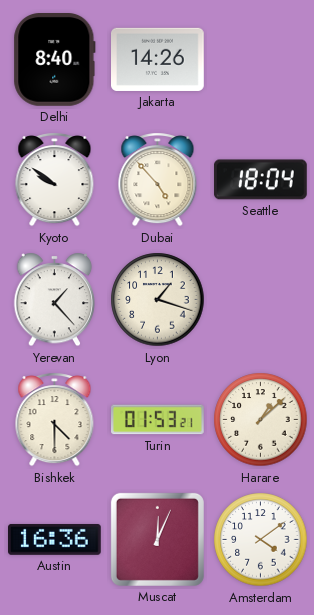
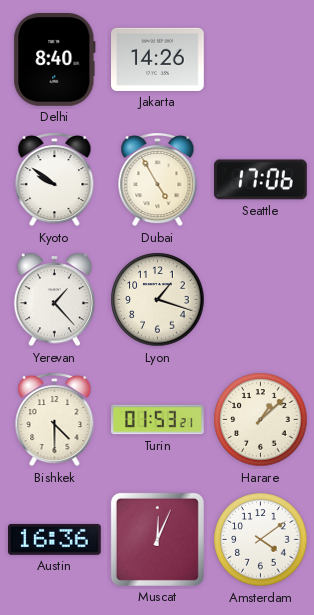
Dubai: 4:53 -> 4:55 (158, 180)
Seattle: 18:04 -> 17:06 (261, 180)
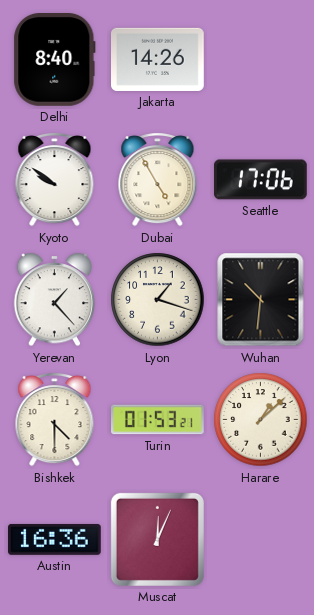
Wuhan: none -> 10:31 (261, 300)
Amsterdam: 4:09 -> none (261, 540)
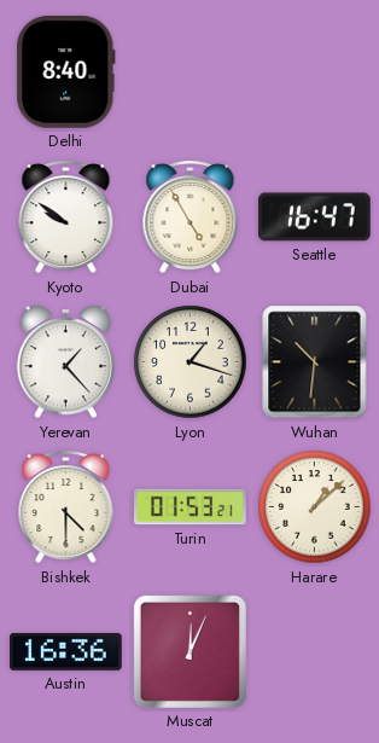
Jakarta: 14:26 -> none (158, 59)
Seattle: 17:06 -> 16:47 (315, 217)
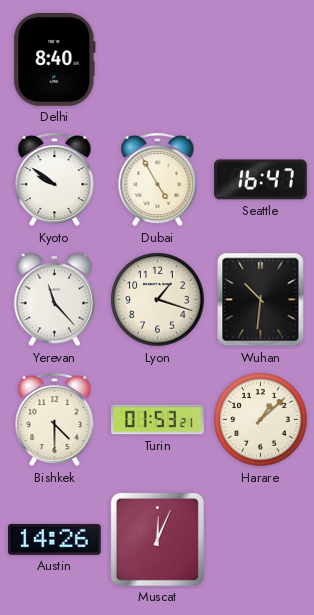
Yerevan: 1:23 -> 11:23 (55, 300)
Austin: 16:36 -> 14:26 (55, 539)
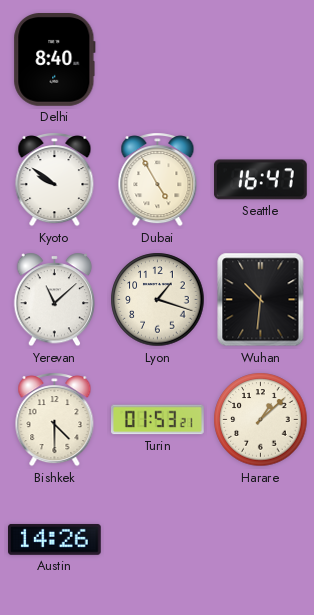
Yerevan: 11:23 -> 11:08 (55, 300)
Muscat: 12:04 -> none (157, 539)
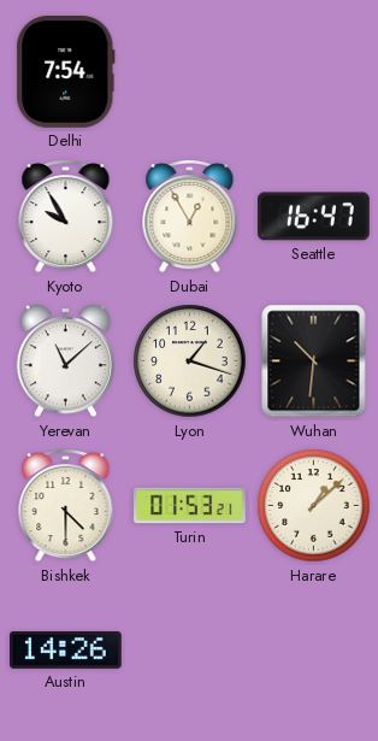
Delhi: 8:40 -> 7:54 (66, 72)
Kyoto: 9:51 -> 9:55 (66, 217)
Dubai: 4:55 -> 12:55 (190, 217)
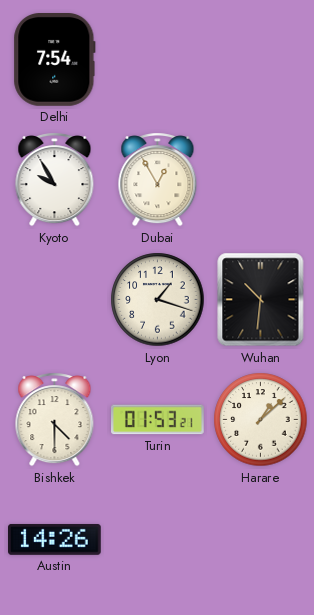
Seattle: 16:47 -> none (314, 217)
Yerevan: 11:08 -> none (66, 361)
